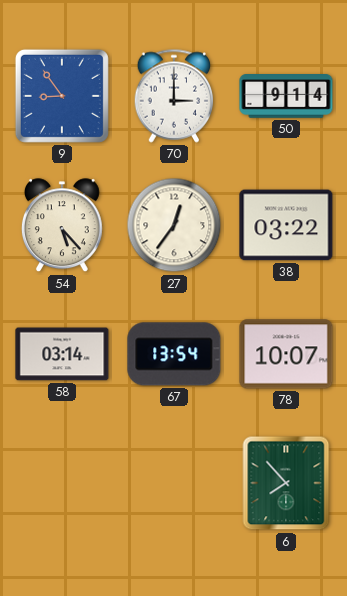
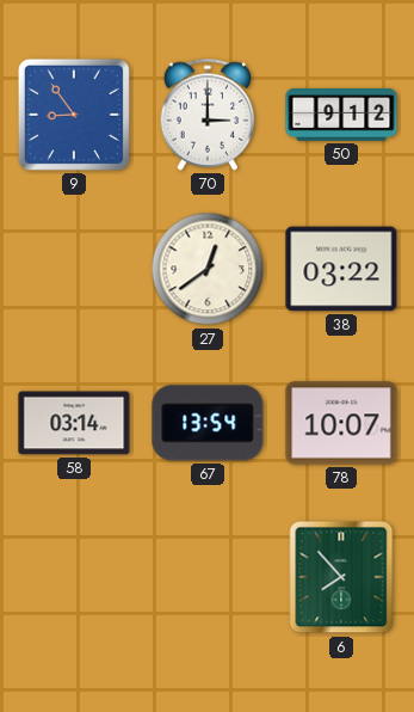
50: 9:14 -> 9:12 (341, 116)
54: 5:23 -> none (62, 226)
27: 12:36 -> 12:39 (208, 269)
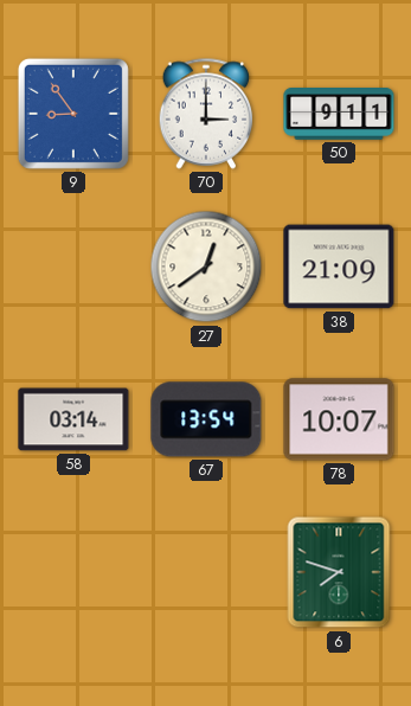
50: 9:12 -> 9:11 (339, 115)
38: 03:22 -> 21:09 (339, 267)
6: 7:53 -> 7:48 (339, 572)
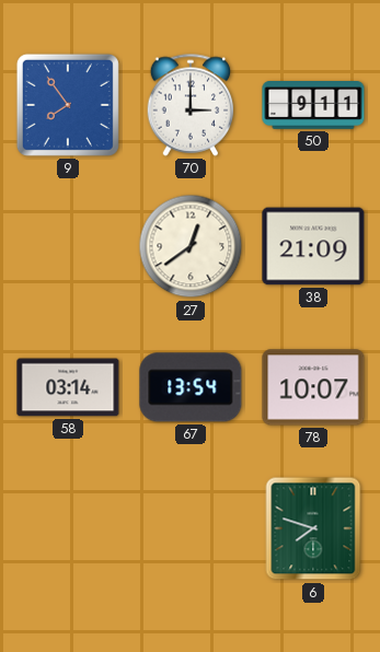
9: 8:54 -> 7:54 (68, 105)
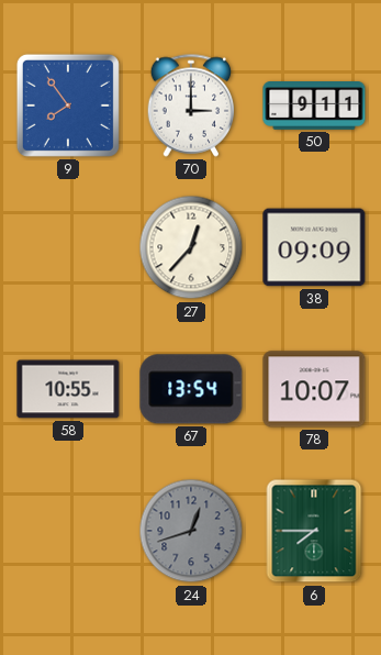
27: 12:39 -> 12:37 (191, 247)
38: 21:09 -> 09:09 (314, 247)
58: 03:14 -> 10:55 (68, 389)
24: none -> 12:42 (191, 531)
6: 7:48 -> 7:45 (314, 531)
